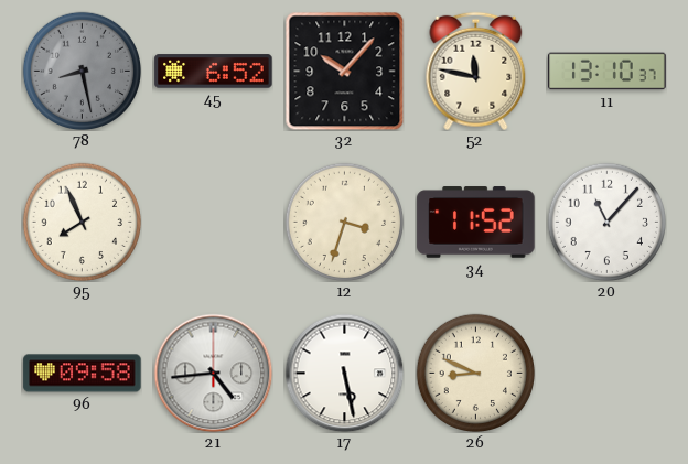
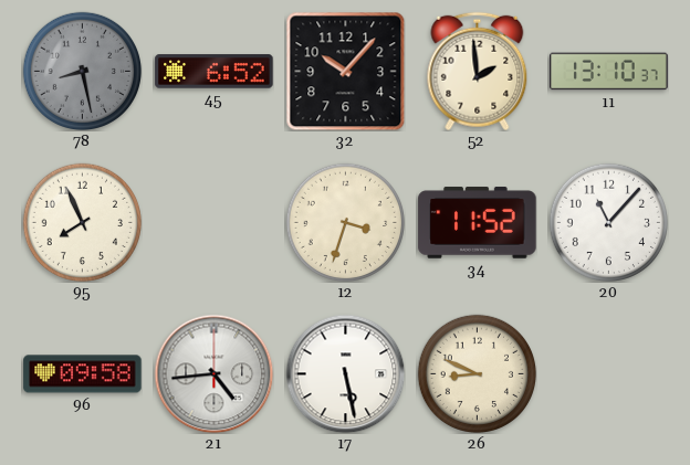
52: 11:47 -> 1:59 (478, 71)
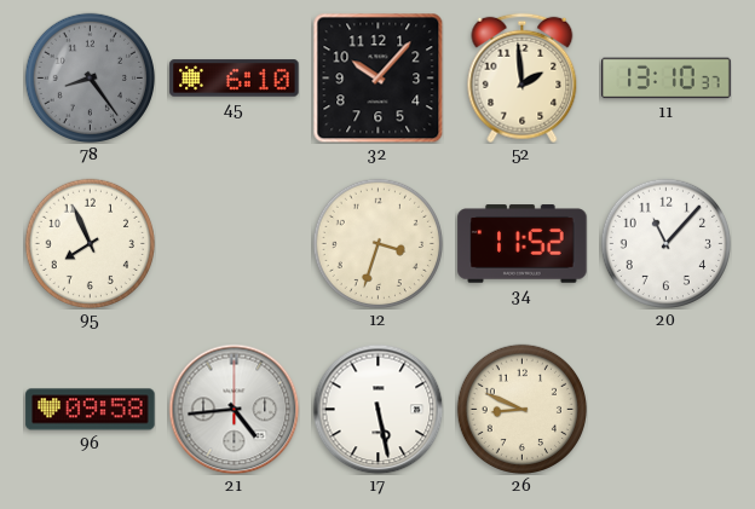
78: 8:28 -> 8:24 (90, 77)
45: 6:52 -> 6:10 (235, 79)
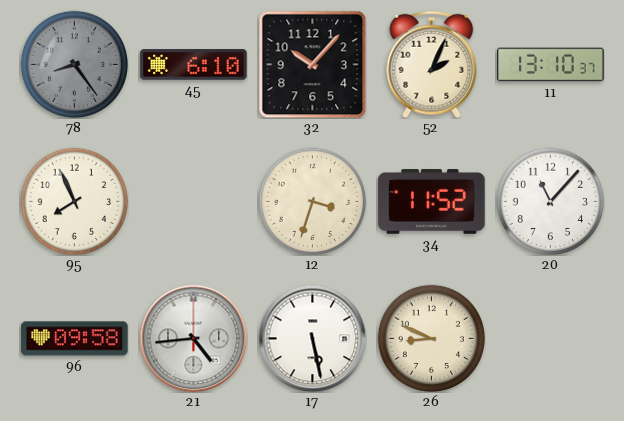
52: 1:59 -> 2:04 (432, 64)
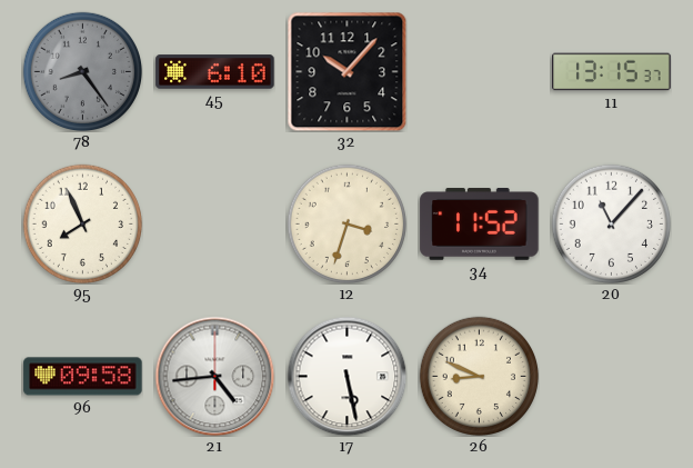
52: 2:04 -> none (432, 64)
11: 13:10 -> 13:15 (612, 72)
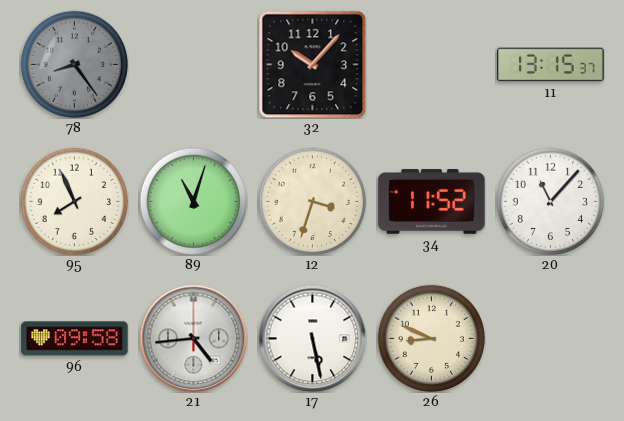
45: 6:10 -> none (215, 72)
89: none -> 11:03 (193, 201)
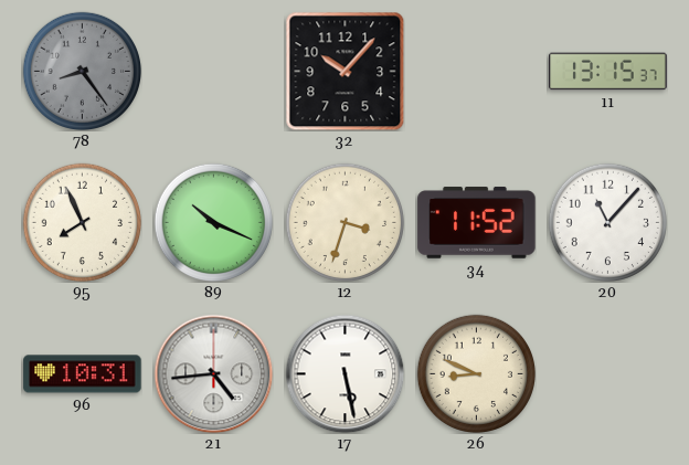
89: 11:03 -> 10:19 (213, 222)
96: 09:58 -> 10:31 (83, 374)
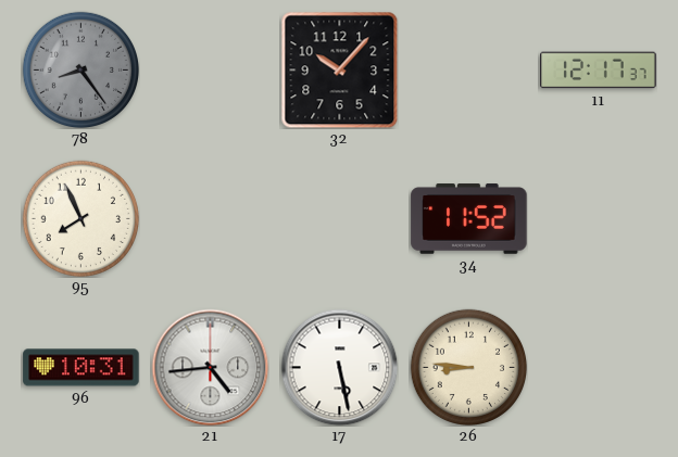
11: 13:15 -> 12:17 (599, 71)
89: 10:19 -> none (213, 222)
12: 3:33 -> none (344, 222)
20: 11:07 -> none (607, 222)
26: 8:49 -> 8:46 (468, 367)
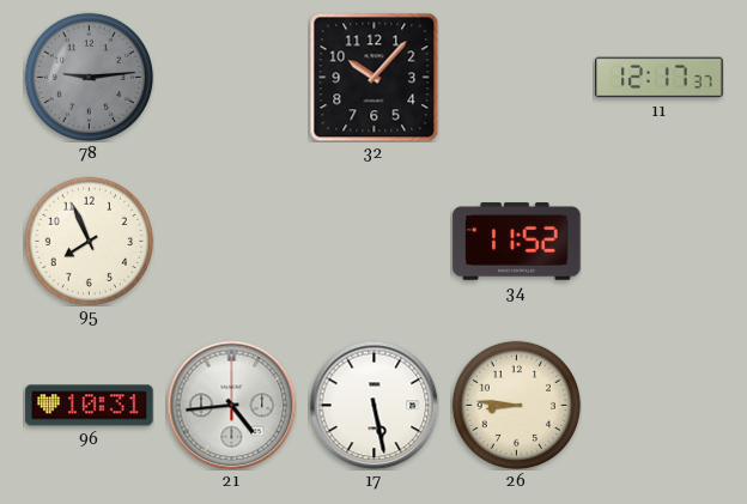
78: 8:24 -> 9:14 (89, 77)
